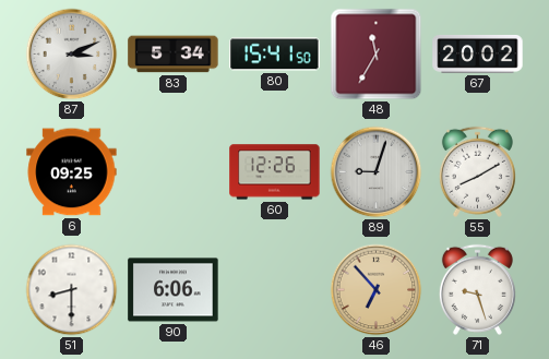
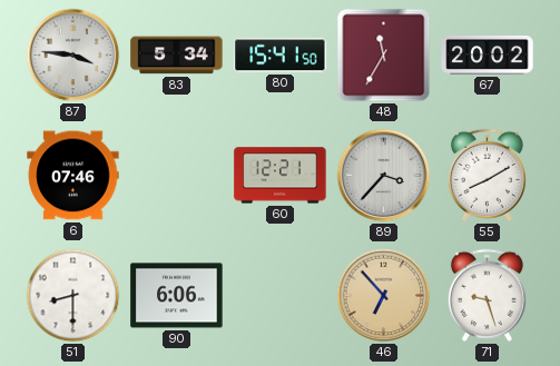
87: 3:11 -> 3:46 (73, 56)
6: 09:25 -> 07:46 (73, 176)
60: 12:26 -> 12:21 (281, 176)
89: 9:03 -> 3:37 (384, 176)
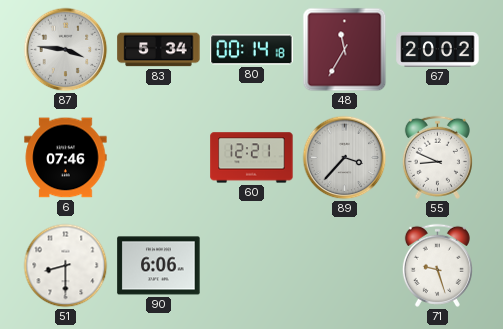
80: 15:41 -> 00:14 (252, 50)
55: 8:10 -> 8:49 (437, 157)
46: 6:53 -> none (384, 296)
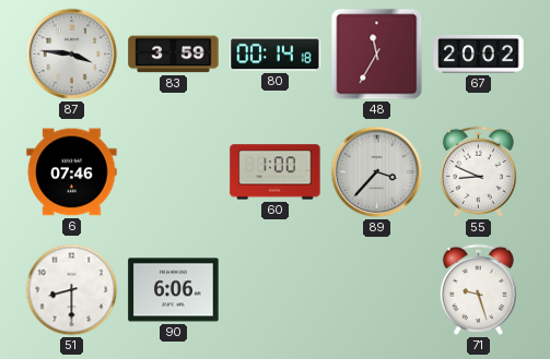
83: 5:34 -> 3:59 (174, 55)
60: 12:21 -> 1:00 (276, 172)
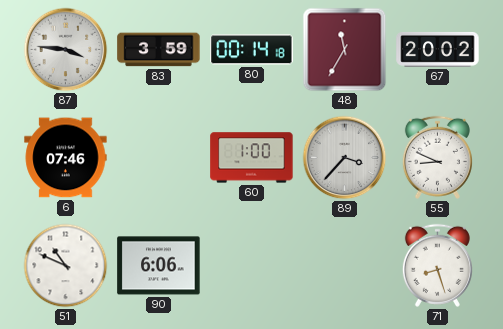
51: 8:30 -> 10:49 (66, 266)
71: 9:27 -> 8:27 (437, 265)
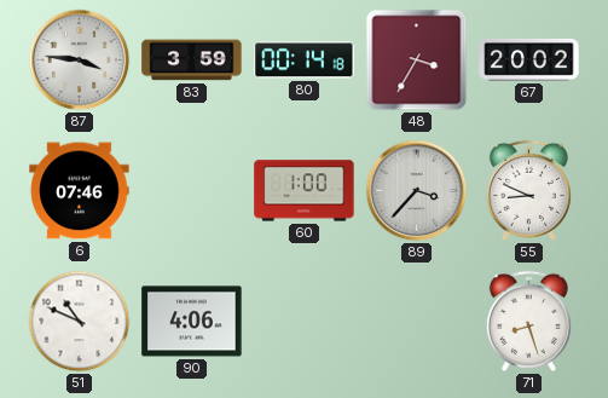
48: 11:35 -> 3:35 (417, 60)
90: 6:06 -> 4:06 (192, 322)
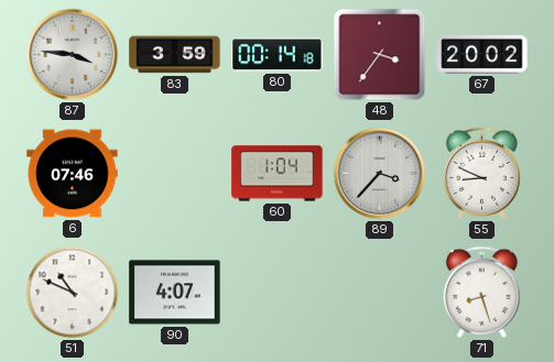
48: 3:35 -> 3:36 (380, 55)
60: 1:00 -> 1:04 (278, 174)
90: 4:06 -> 4:07 (175, 293)
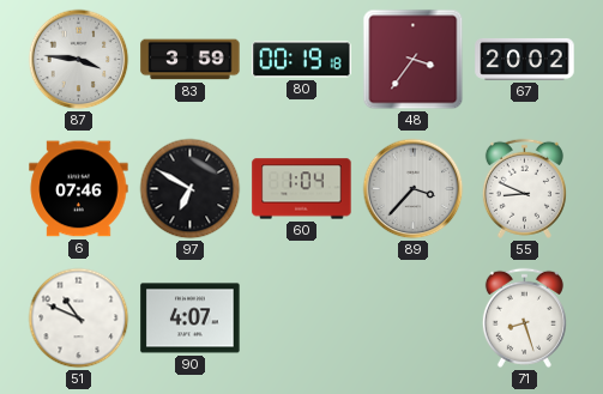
80: 00:14 -> 00:19 (302, 60)
97: none -> 6:50 (191, 189)
